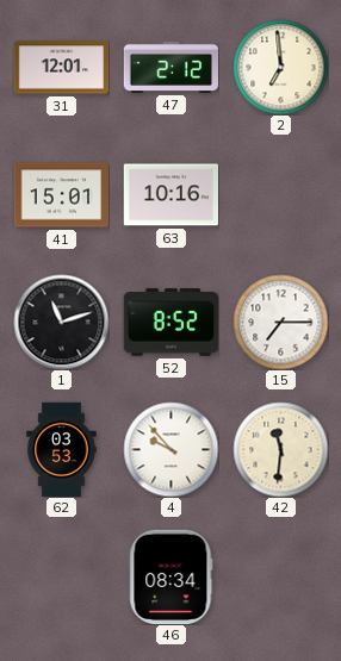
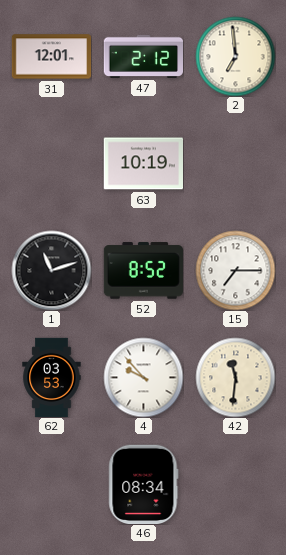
41: 15:01 -> none (61, 195)
63: 10:16 -> 10:19 (143, 164)
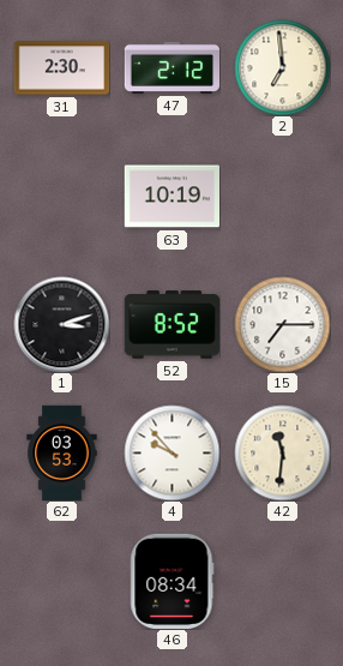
31: 12:01 -> 2:30 (61, 68)
1: 11:12 -> 3:12 (61, 324)
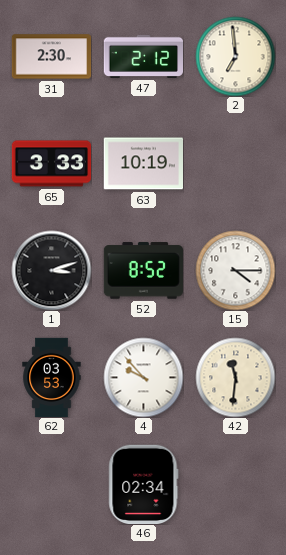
65: none -> 3:33 (51, 164)
15: 7:15 -> 4:15 (235, 270)
46: 08:34 -> 02:34 (144, 484)
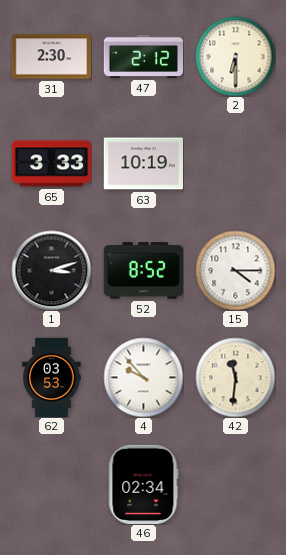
2: 6:59 -> 6:30 (235, 56)
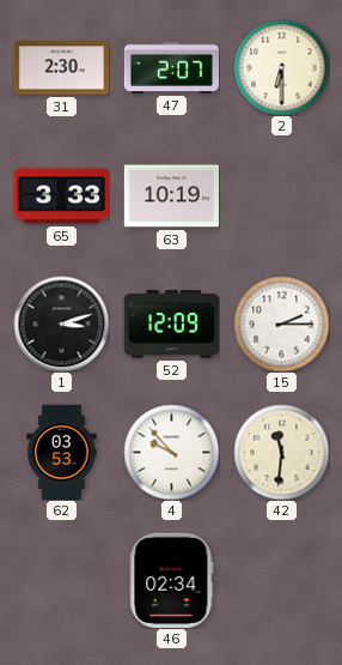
47: 2:12 -> 2:07 (171, 67)
52: 8:52 -> 12:09 (171, 325)
15: 4:15 -> 2:15 (281, 324)
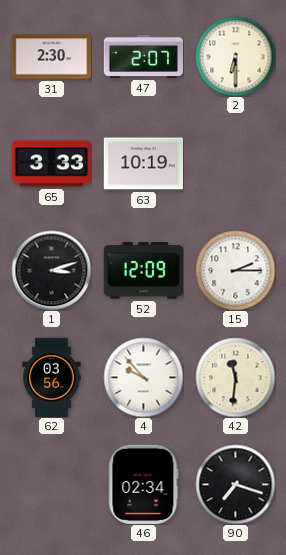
62: 03:53 -> 03:56 (52, 377)
90: none -> 7:18 (235, 484)
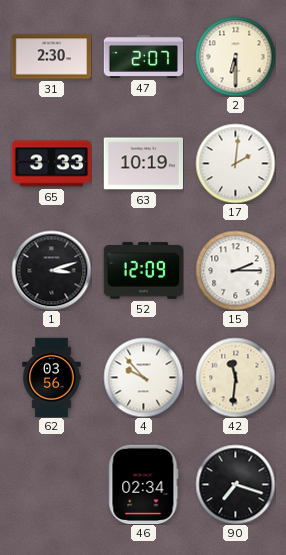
17: none -> 2:01 (235, 163)
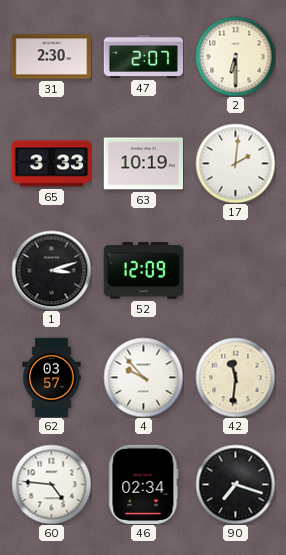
15: 2:15 -> none (235, 270)
62: 03:56 -> 03:57 (52, 377)
60: none -> 4:46 (51, 484)
